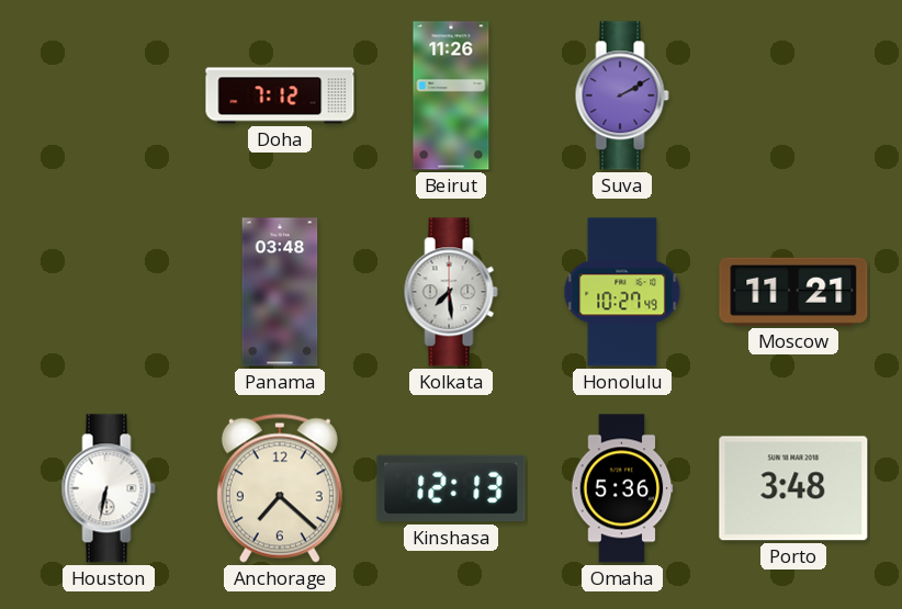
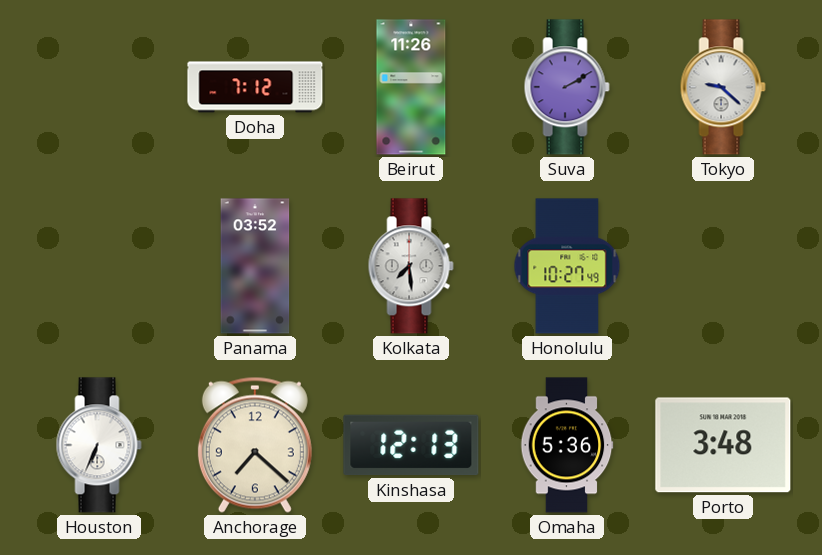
Tokyo: none -> 9:22 (723, 87)
Panama: 03:48 -> 03:52 (255, 266)
Moscow: 11:21 -> none (793, 292)
Houston: 6:32 -> 6:34 (99, 445)
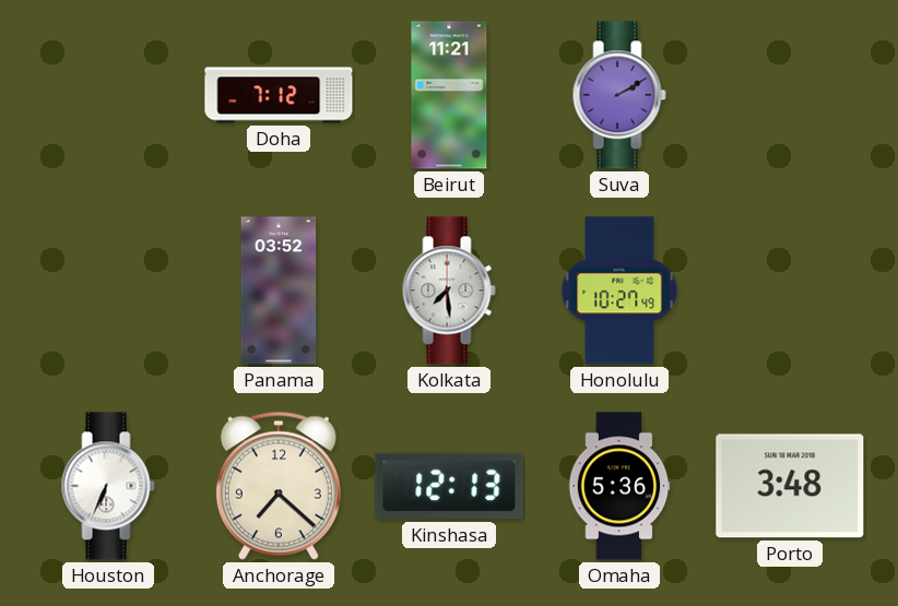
Beirut: 11:26 -> 11:21 (449, 95)
Tokyo: 9:22 -> none (723, 87)
